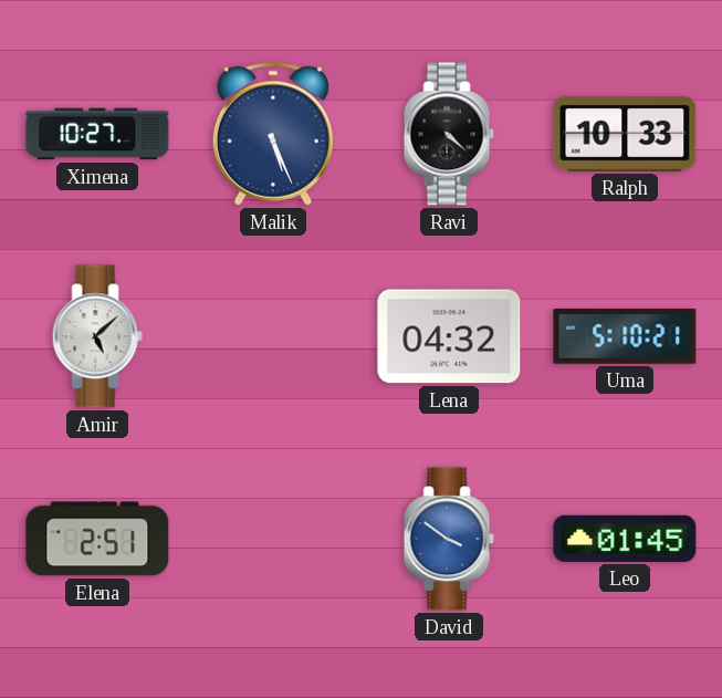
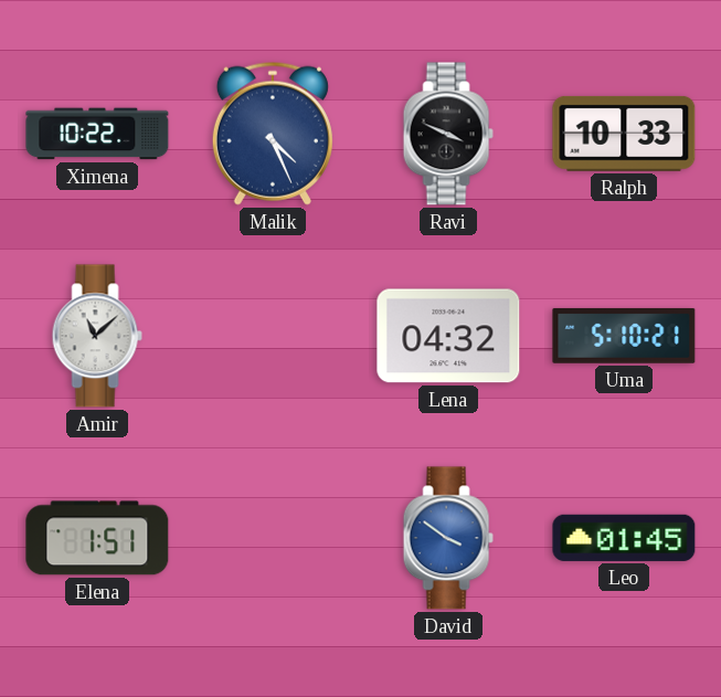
Ximena: 10:27 -> 10:22 (97, 134)
Malik: 5:26 -> 4:26 (273, 134)
Ravi: 4:22 -> 3:49 (448, 134)
Amir: 5:08 -> 11:08 (97, 336)
Elena: 2:51 -> 1:51 (97, 538)
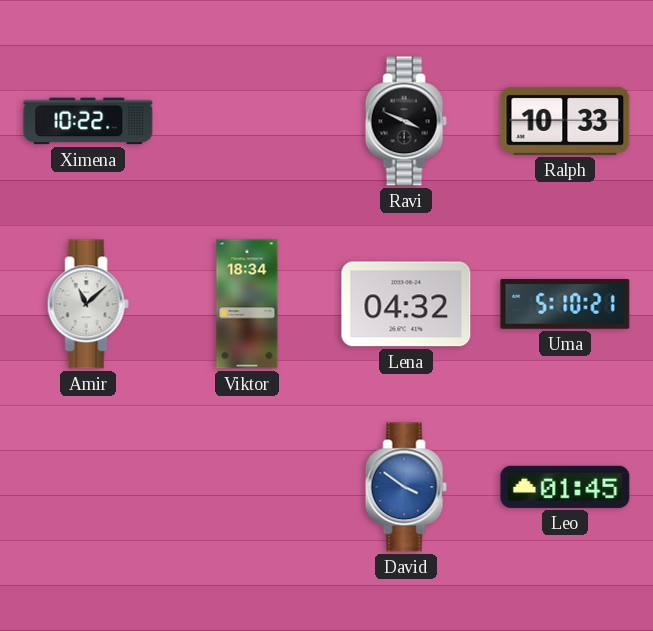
Malik: 4:26 -> none (273, 134)
Viktor: none -> 18:34 (247, 304)
Elena: 1:51 -> none (97, 538)
